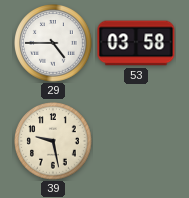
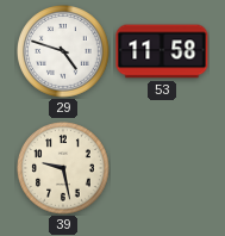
29: 4:45 -> 4:48 (63, 51)
53: 03:58 -> 11:58 (162, 51)
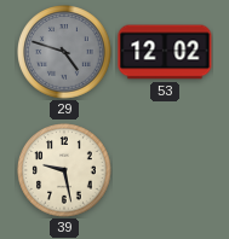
29 dial: white -> grey (64, 52)
53: 11:58 -> 12:02 (165, 52)
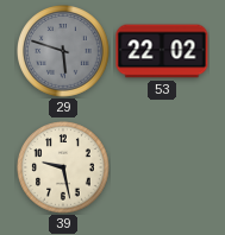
29: 4:48 -> 5:48 (63, 51)
53: 12:02 -> 22:02 (162, 51)
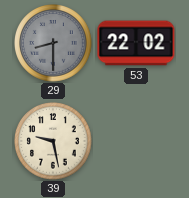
29: 5:48 -> 8:30 (53, 43)
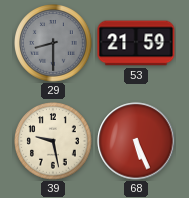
53: 22:02 -> 21:59 (136, 43)
68: none -> 5:26 (136, 141)
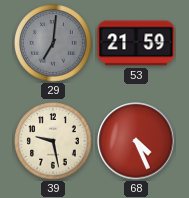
29: 8:30 -> 7:01 (53, 43)
68: 5:26 -> 4:26 (136, 141)
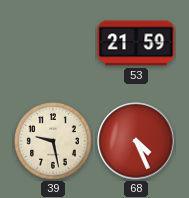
29: 7:01 -> none (53, 43)
